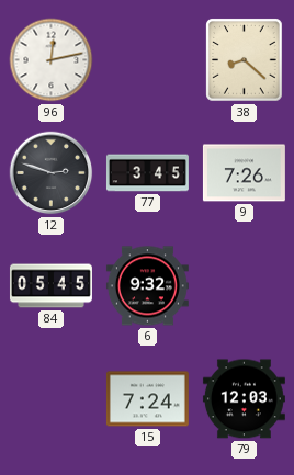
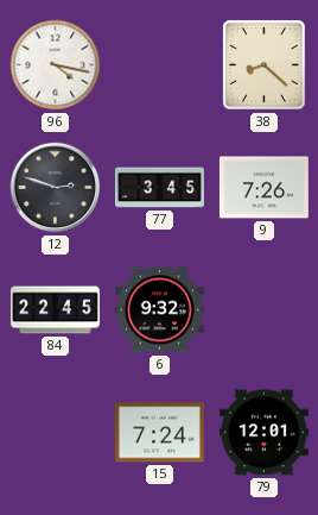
96: 12:13 -> 4:17 (56, 65)
84: 05:45 -> 22:45 (55, 310)
79: 12:03 -> 12:01 (263, 433)
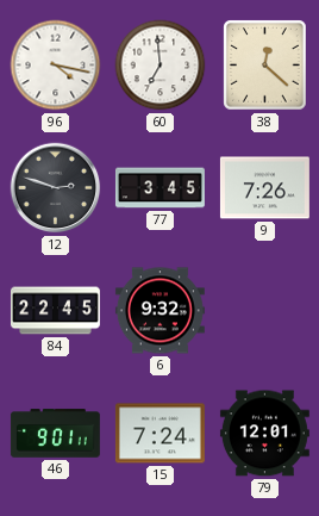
60: none -> 6:59 (161, 66)
38: 8:22 -> 12:22 (265, 66)
46: none -> 9:01 (55, 434)
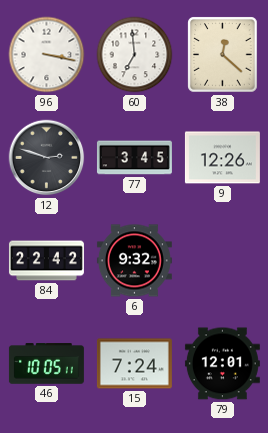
96: 4:17 -> 3:17 (47, 55)
9: 7:26 -> 12:26 (222, 158)
84: 22:45 -> 22:42 (46, 261)
46: 9:01 -> 10:05 (46, 364)
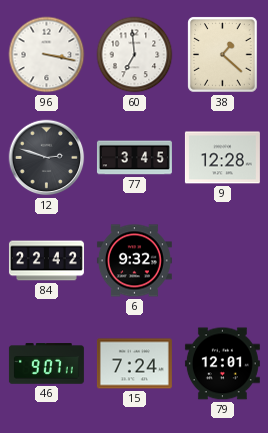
38: 12:22 -> 1:22 (223, 55)
9: 12:26 -> 12:28 (222, 158)
46: 10:05 -> 9:07 (46, 364)
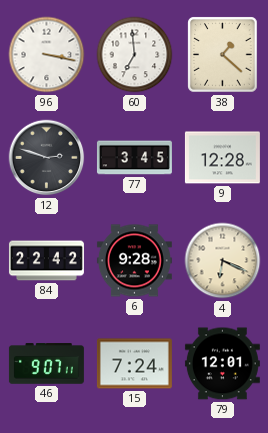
6: 9:32 -> 9:28 (134, 261)
4: none -> 6:19 (223, 261)
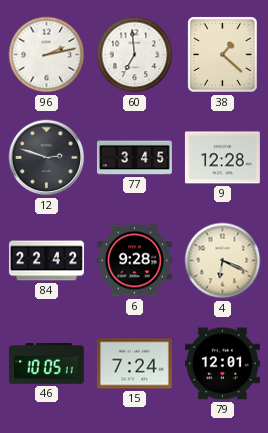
96: 3:17 -> 2:13 (47, 55)
46: 9:07 -> 10:05 (46, 364)
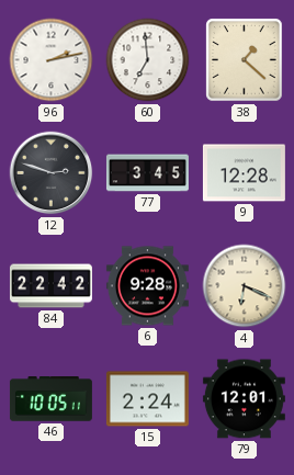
15: 7:24 -> 2:24 (147, 399)
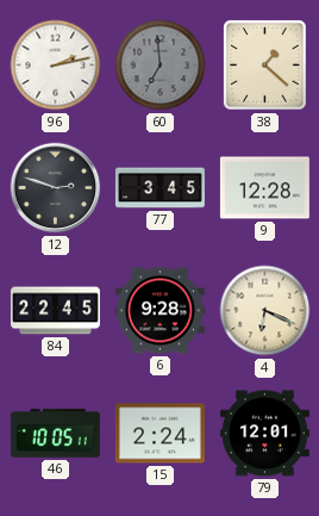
60 dial: white -> grey (161, 66)
84: 22:42 -> 22:45 (55, 311)
